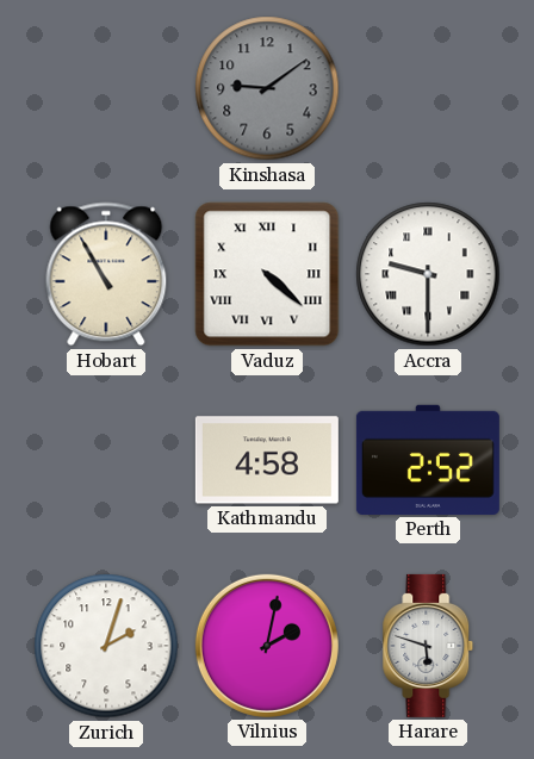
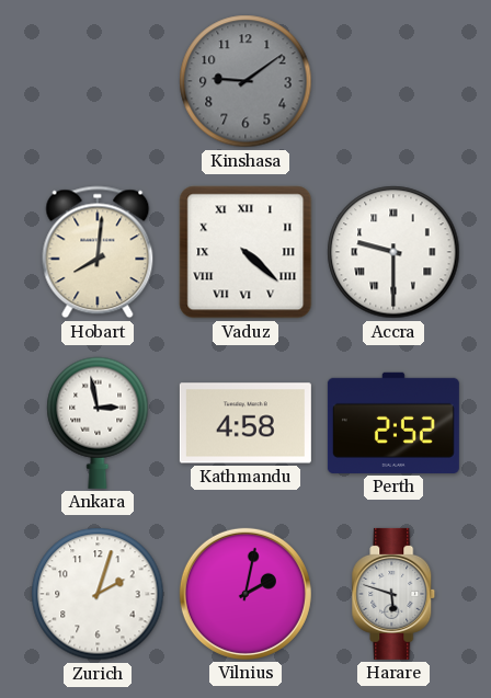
Hobart: 10:55 -> 8:01 (98, 252)
Ankara: none -> 2:58 (98, 423)
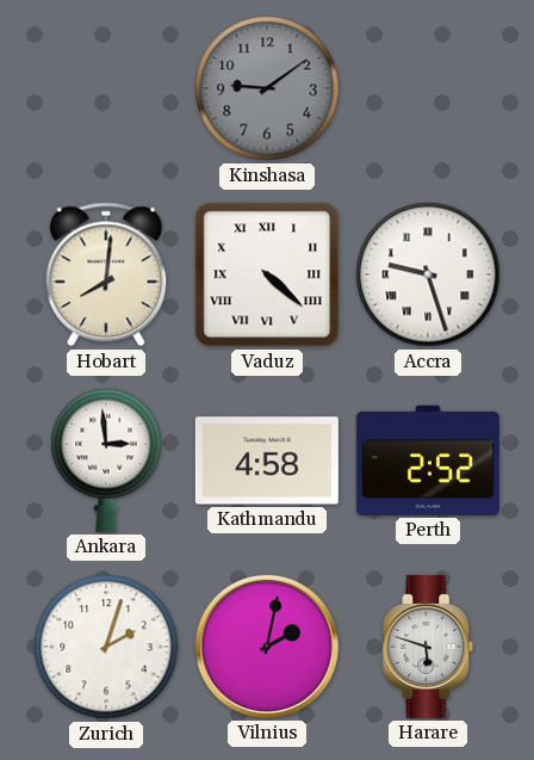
Accra: 9:30 -> 9:27 (428, 274)
Ankara: 2:58 -> 2:59 (106, 461)
